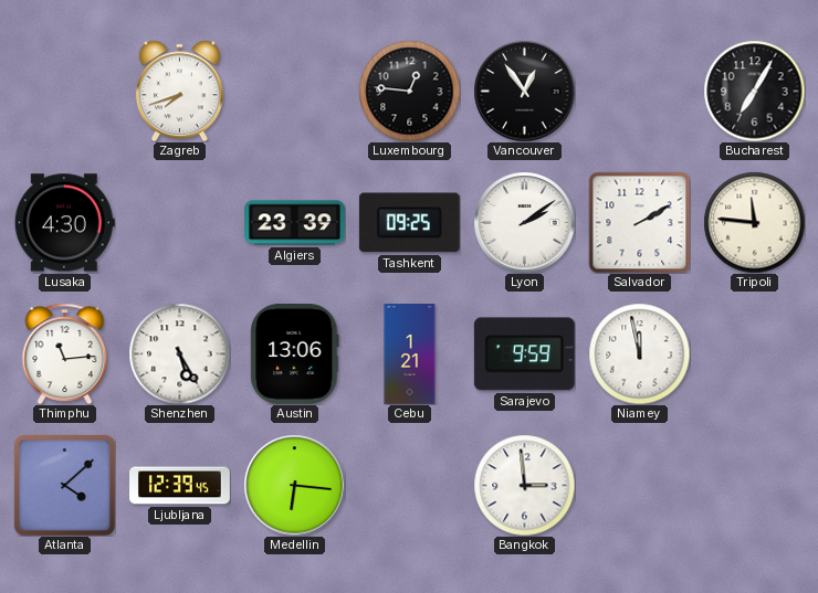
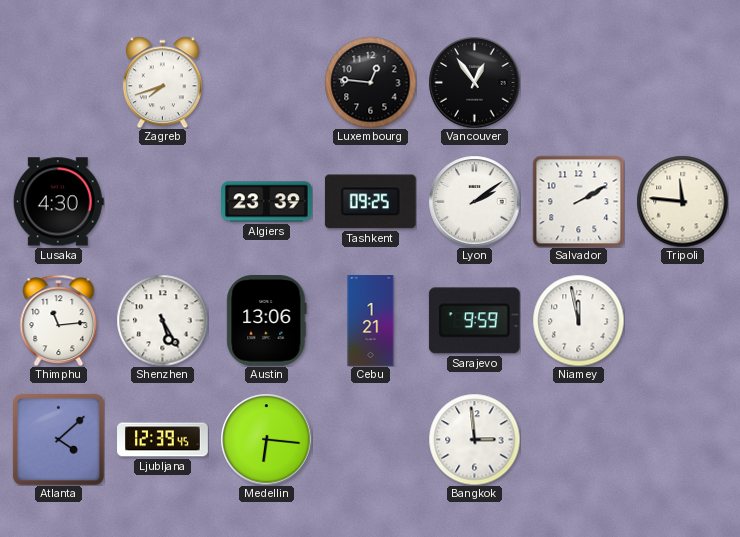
Bucharest: 7:05 -> none (754, 91)
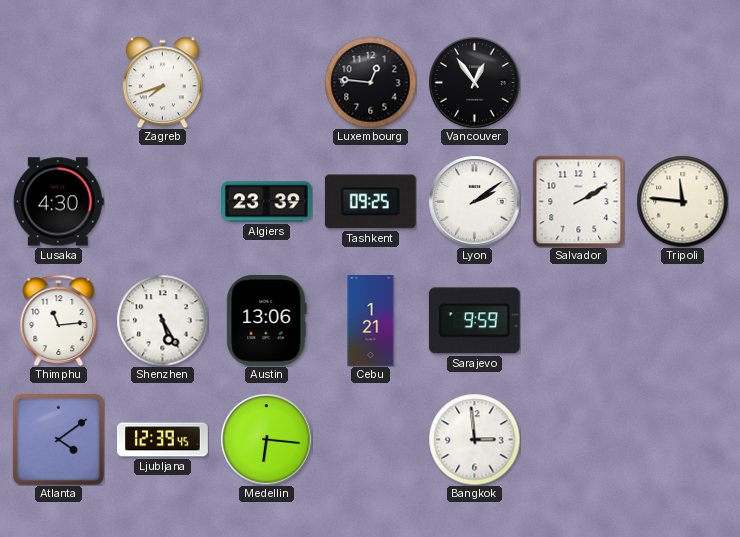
Niamey: 11:58 -> none (578, 320)
Atlanta: 4:08 -> 4:09 (58, 439)
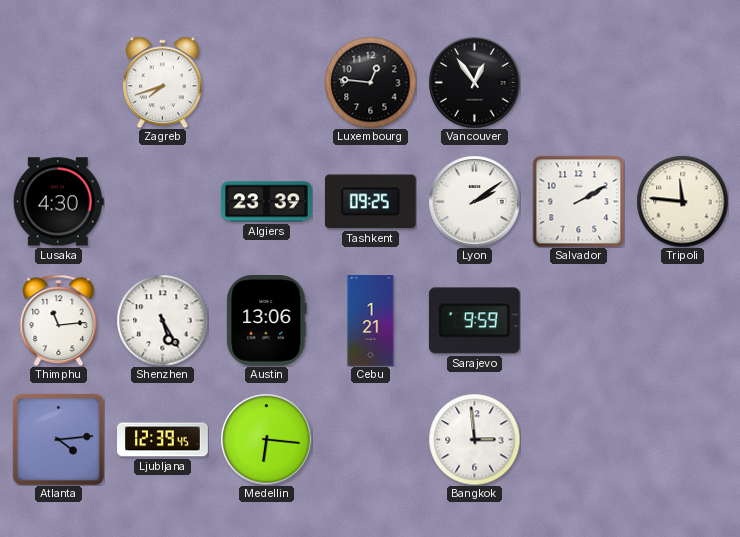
Atlanta: 4:09 -> 4:14 (58, 439)
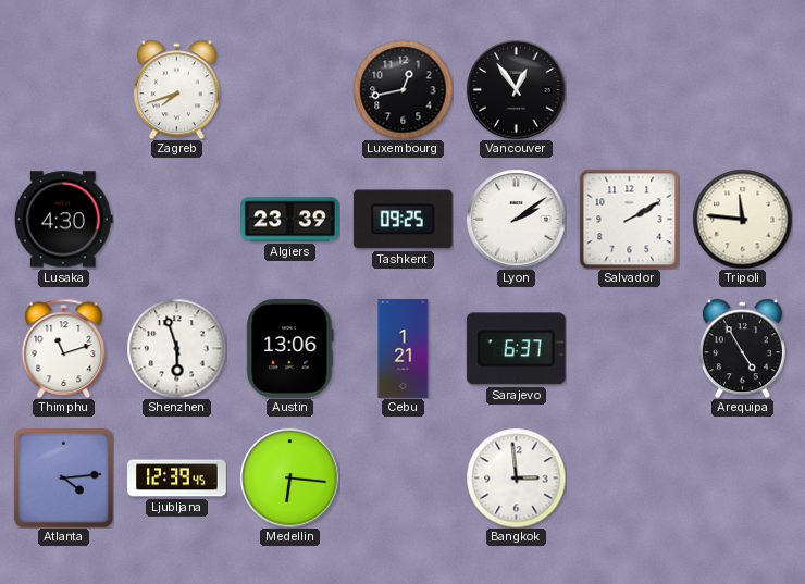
Luxembourg: 12:46 -> 12:43 (403, 89)
Thimphu: 11:14 -> 11:12 (64, 348)
Shenzhen: 5:25 -> 5:57 (176, 348)
Sarajevo: 9:59 -> 6:37 (516, 349)
Arequipa: none -> 4:55 (742, 348)
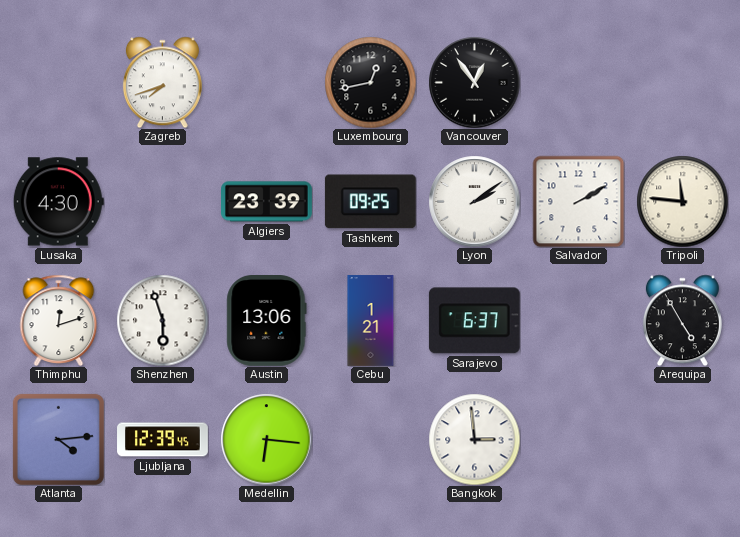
Thimphu: 11:12 -> 12:12 (59, 320)
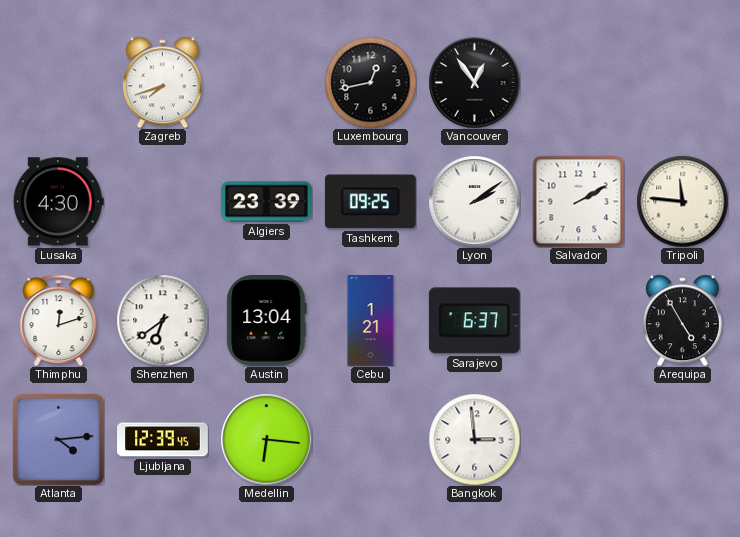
Shenzhen: 5:57 -> 6:39 (162, 320)
Austin: 13:06 -> 13:04 (267, 321)
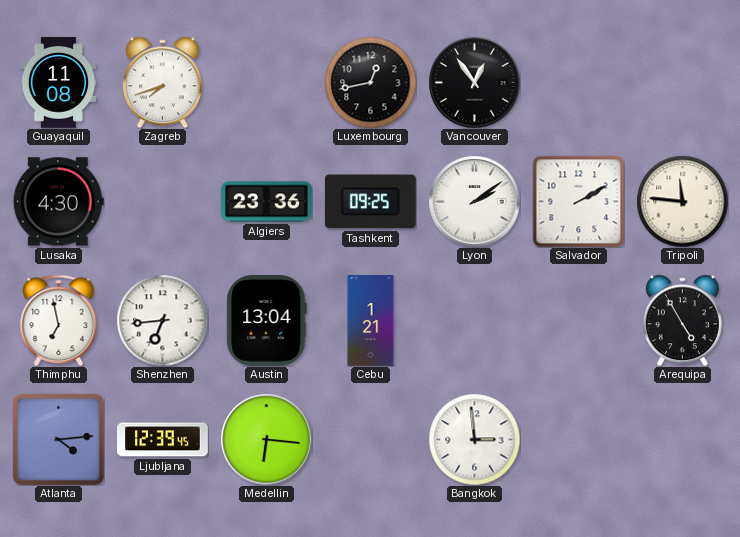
Guayaquil: none -> 11:08 (59, 83)
Algiers: 23:39 -> 23:36 (267, 202)
Thimphu: 12:12 -> 6:58 (59, 320)
Shenzhen: 6:39 -> 6:44 (162, 320)
Sarajevo: 6:37 -> none (474, 321)
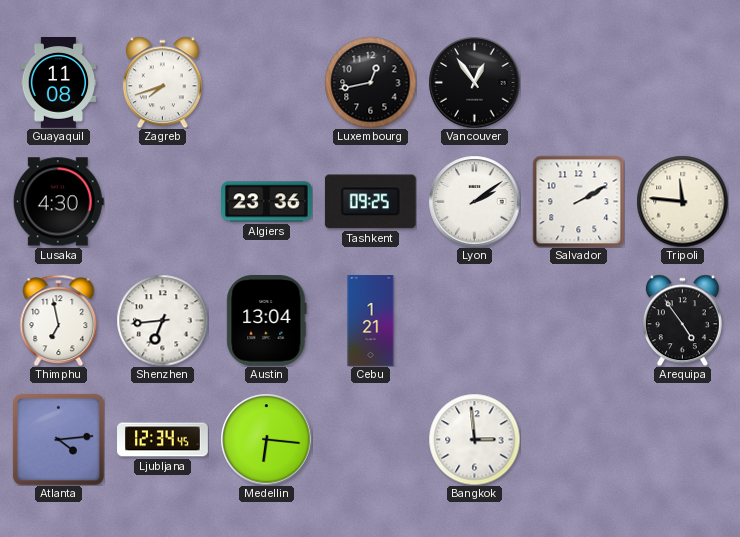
Arequipa: 4:55 -> 4:54 (682, 320)
Ljubljana: 12:39 -> 12:34 (163, 440)
